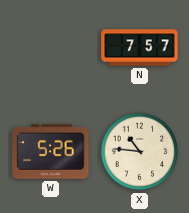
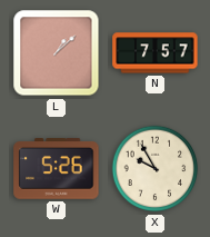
L: none -> 1:08 (57, 53)
X: 10:46 -> 9:55 (156, 169)
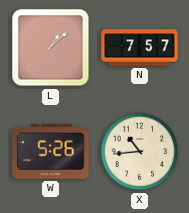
X: 9:55 -> 10:44 (140, 152)
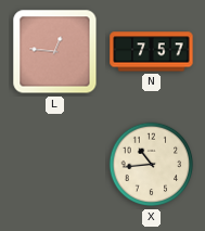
L: 1:08 -> 12:46 (55, 52)
W: 5:26 -> none (51, 152)
